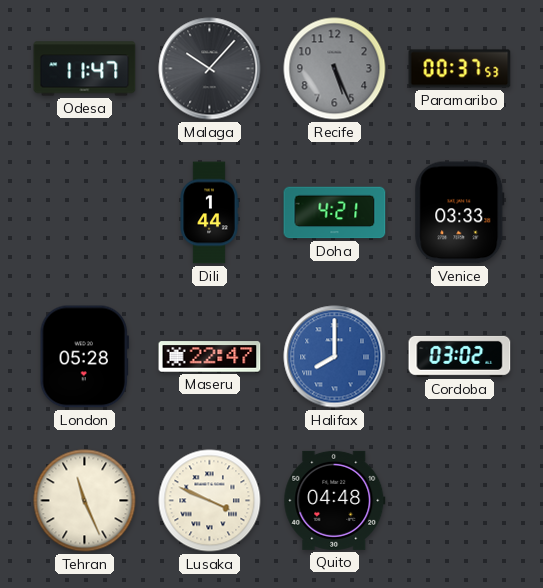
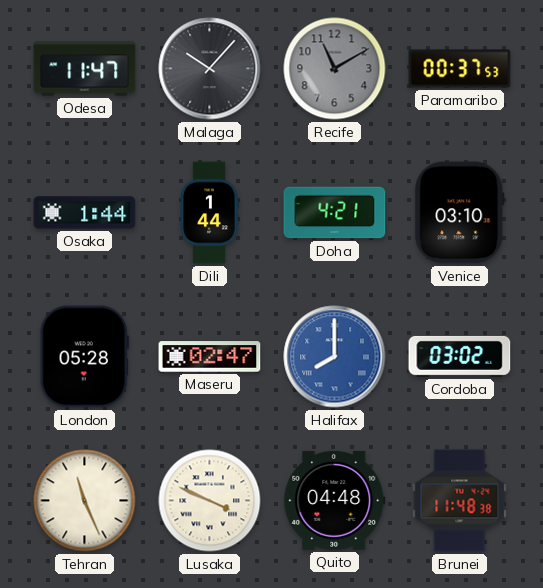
Recife: 5:26 -> 11:10 (335, 69)
Osaka: none -> 1:44 (85, 213)
Venice: 03:33 -> 03:10 (460, 213)
Maseru: 22:47 -> 02:47 (210, 357)
Brunei: none -> 11:48 (460, 501)
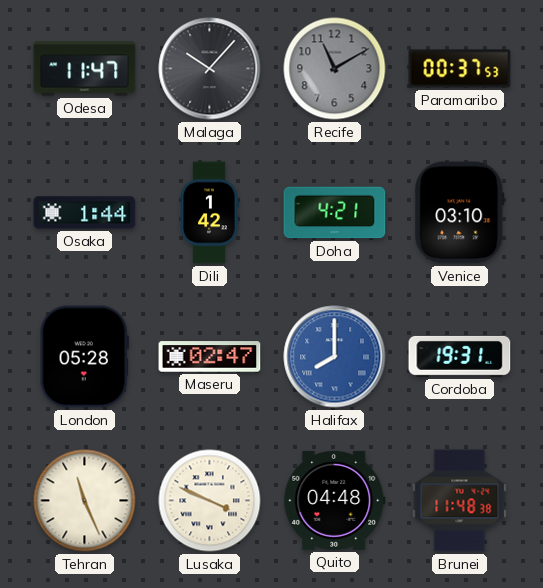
Dili: 1:44 -> 1:42 (209, 213)
Cordoba: 03:02 -> 19:31 (460, 356)
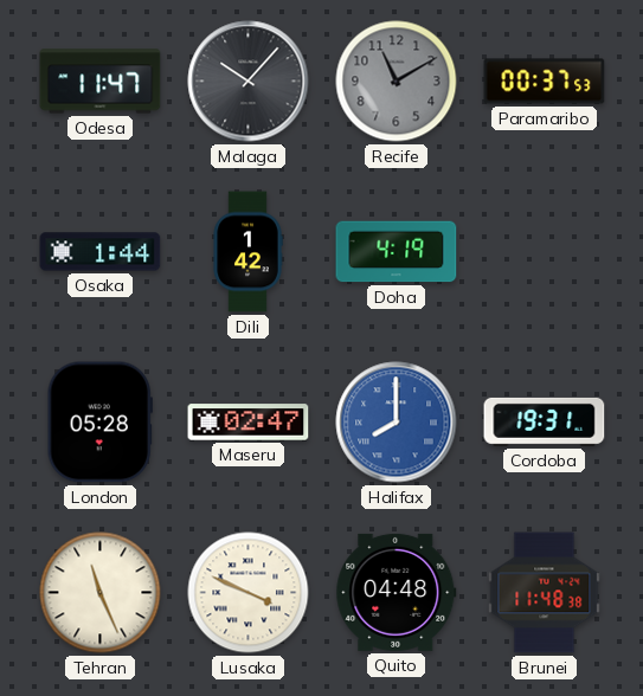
Doha: 4:21 -> 4:19 (397, 252)
Venice: 03:10 -> none (460, 213)
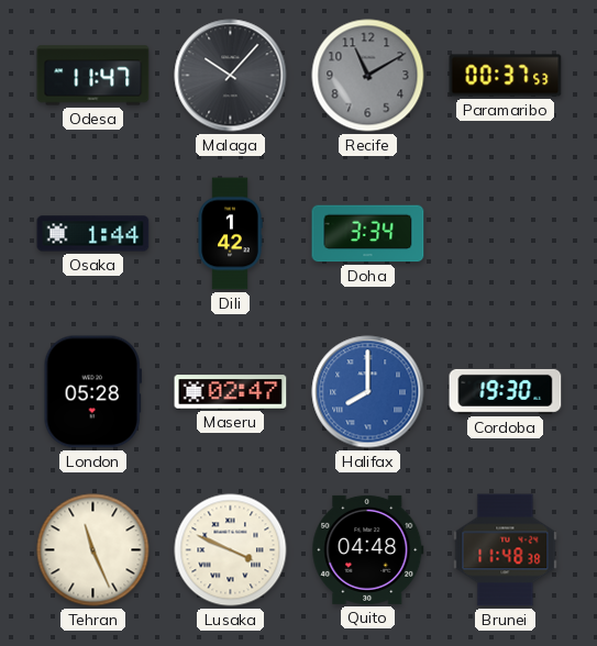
Doha: 4:19 -> 3:34 (368, 234)
Cordoba: 19:31 -> 19:30 (506, 391)
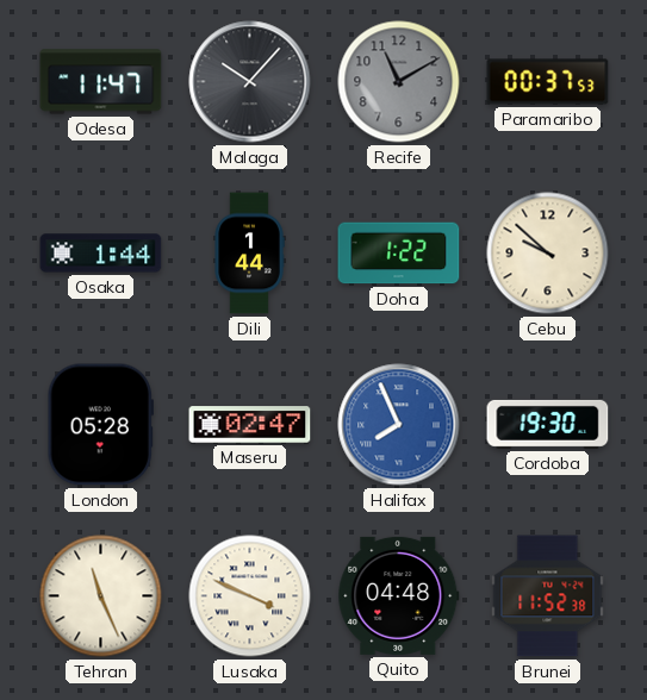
Dili: 1:42 -> 1:44 (249, 254)
Doha: 3:34 -> 1:22 (399, 254)
Cebu: none -> 9:52 (548, 254)
Halifax: 8:00 -> 7:56 (399, 425)
Brunei: 11:48 -> 11:52 (548, 596)
